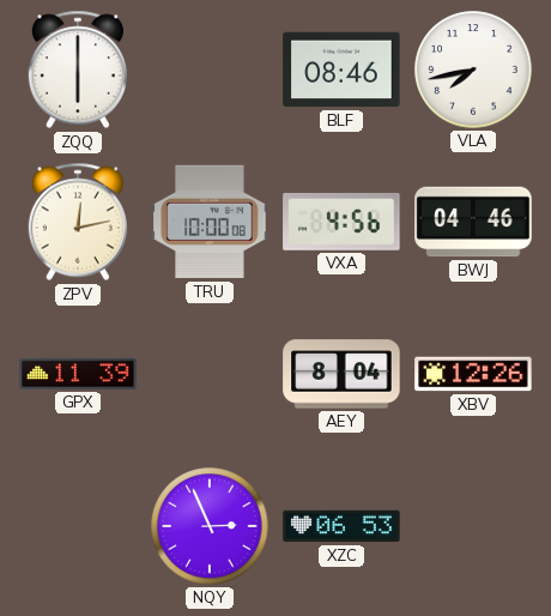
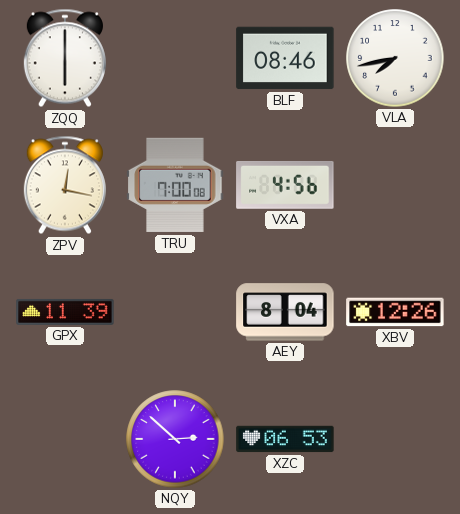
ZPV: 12:13 -> 12:17 (65, 185)
TRU: 10:00 -> 7:00 (175, 185)
BWJ: 04:46 -> none (473, 222)
NQY: 2:56 -> 2:52 (175, 439)
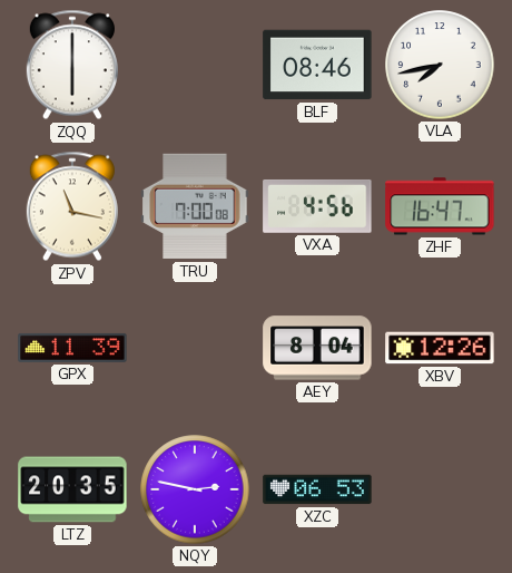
ZPV: 12:17 -> 11:17 (72, 206)
ZHF: none -> 16:47 (440, 206)
LTZ: none -> 20:35 (72, 489)
NQY: 2:52 -> 2:47 (195, 489)
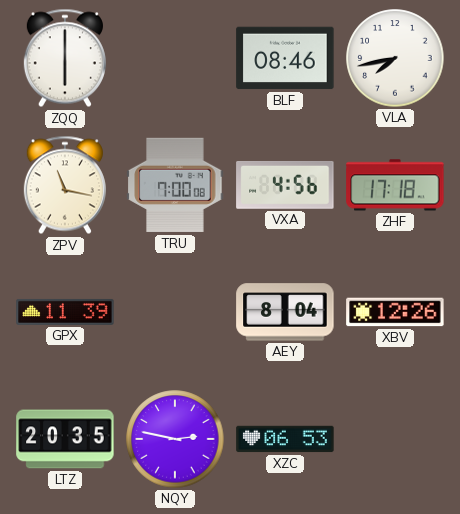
ZHF: 16:47 -> 17:18 (395, 185)
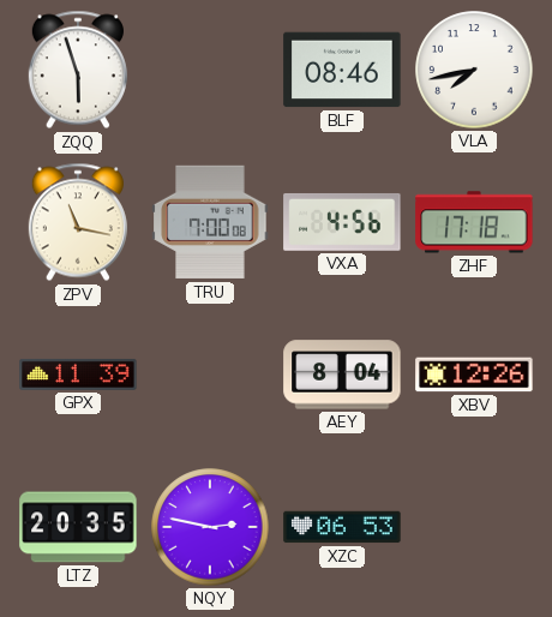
ZQQ: 6:00 -> 5:57 (78, 70)
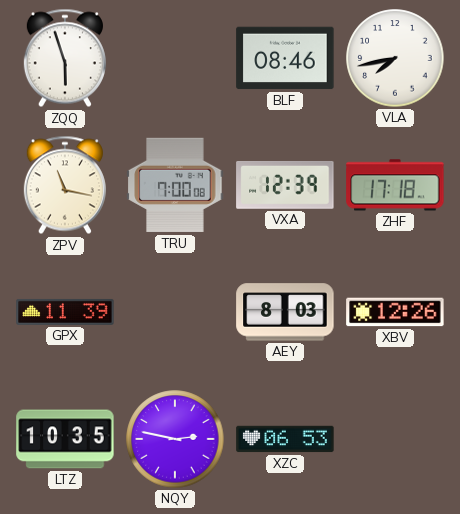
VXA: 4:56 -> 12:39 (285, 185)
AEY: 8:04 -> 8:03 (285, 312)
LTZ: 20:35 -> 10:35 (65, 439)
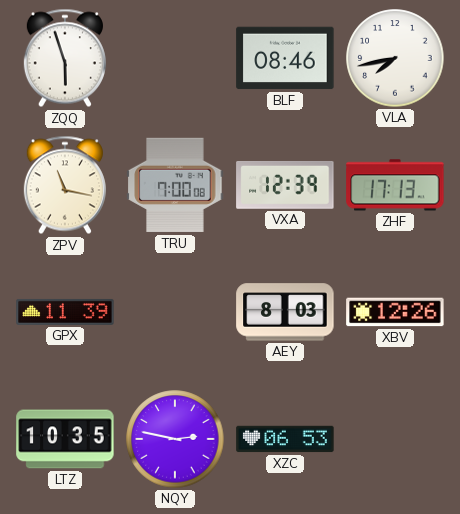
ZHF: 17:18 -> 17:13 (395, 185)
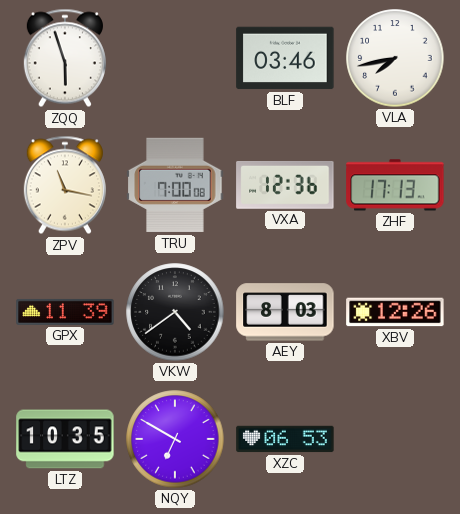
BLF: 08:46 -> 03:46 (285, 58)
VXA: 12:39 -> 12:36 (285, 185)
VKW: none -> 4:39 (175, 312)
NQY: 2:47 -> 6:50 (175, 439)
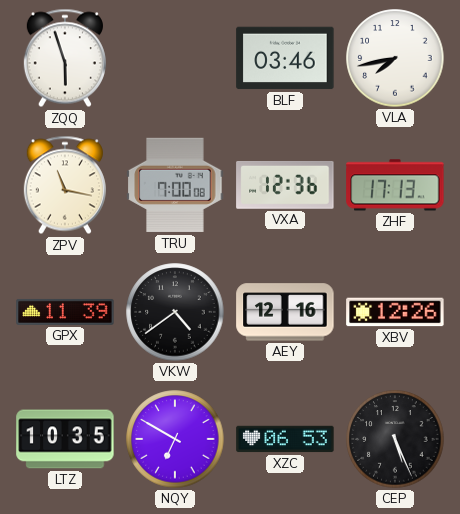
AEY: 8:03 -> 12:16 (285, 312)
CEP: none -> 5:26 (395, 439)
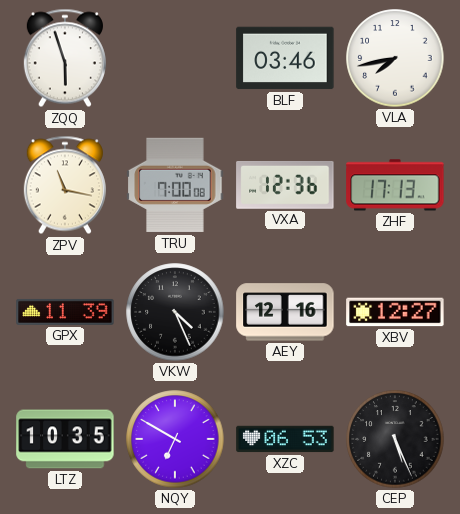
VKW: 4:39 -> 4:26 (175, 312)
XBV: 12:26 -> 12:27 (395, 312)
